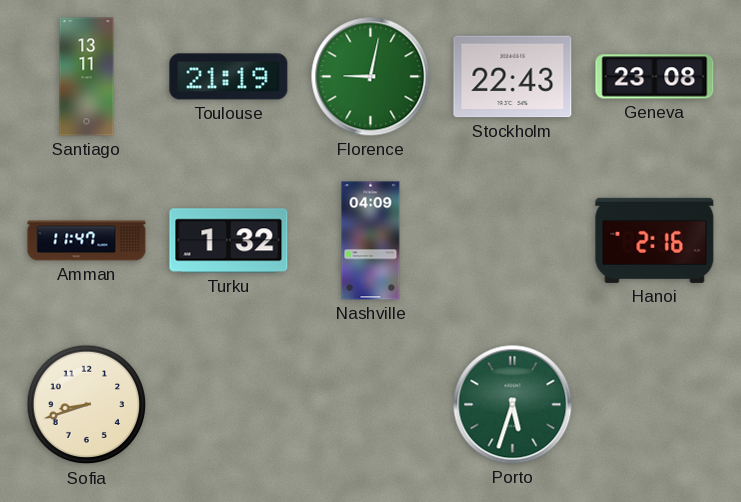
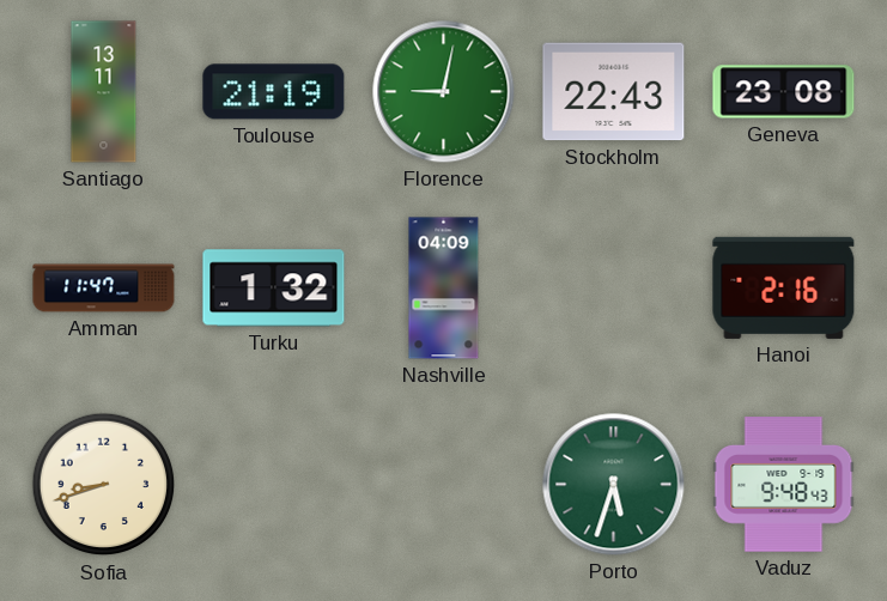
Vaduz: none -> 9:48 (784, 485)
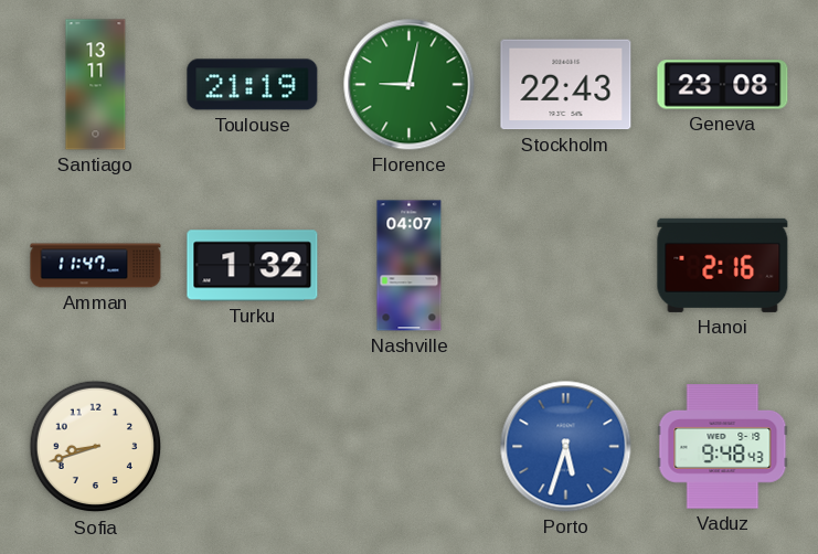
Nashville: 04:09 -> 04:07 (410, 266)
Porto dial: green -> blue (566, 447)
